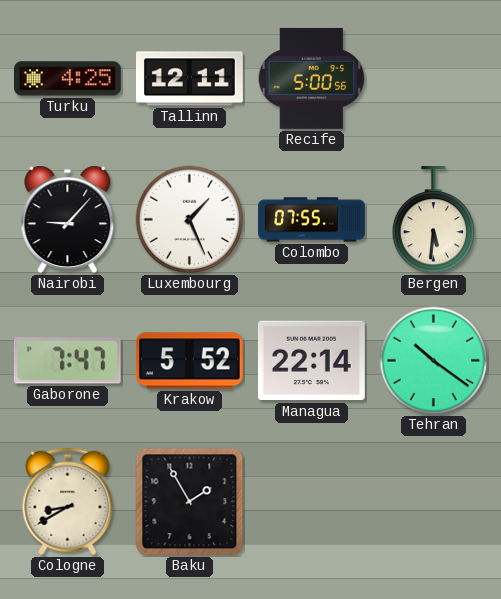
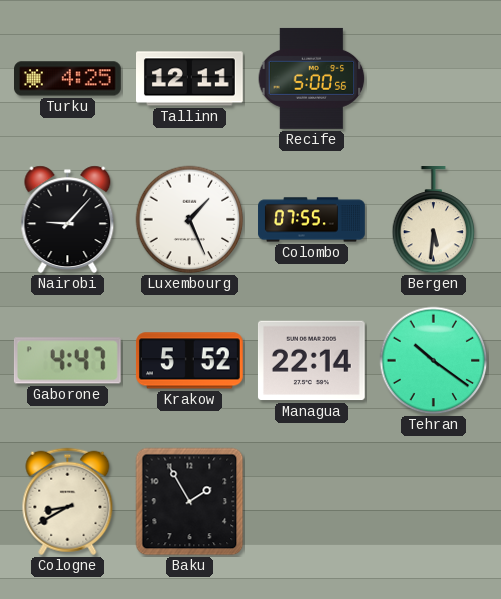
Gaborone: 7:47 -> 4:47 (67, 361)
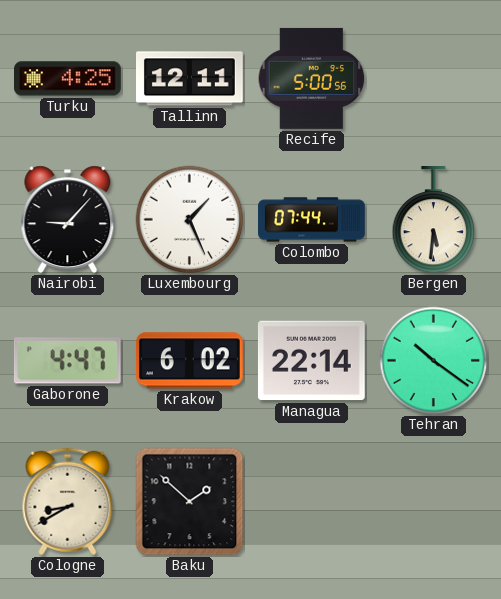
Colombo: 07:55 -> 07:44 (312, 220)
Krakow: 5:52 -> 6:02 (189, 361)
Baku: 1:55 -> 1:52 (190, 502)
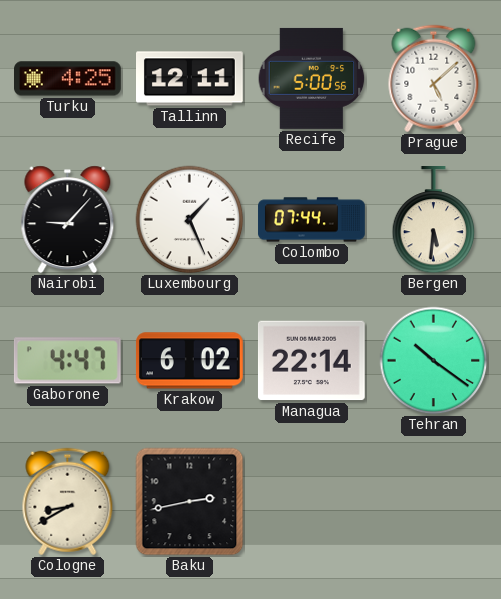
Prague: none -> 5:08 (434, 79)
Baku: 1:52 -> 2:43 (190, 502)
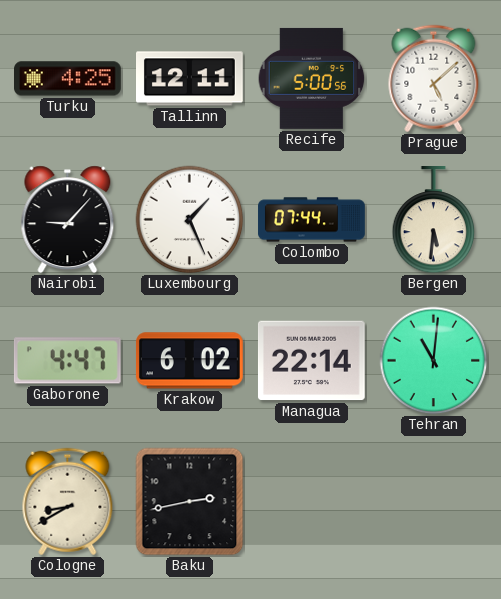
Tehran: 10:21 -> 11:01 (434, 361)
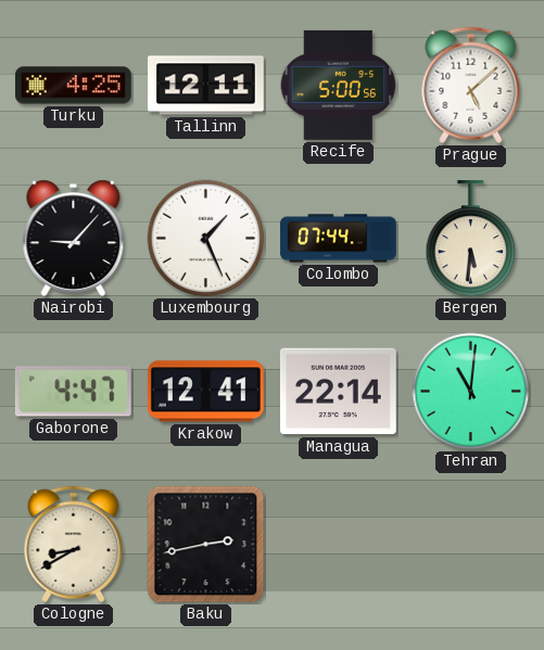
Krakow: 6:02 -> 12:41 (205, 392)
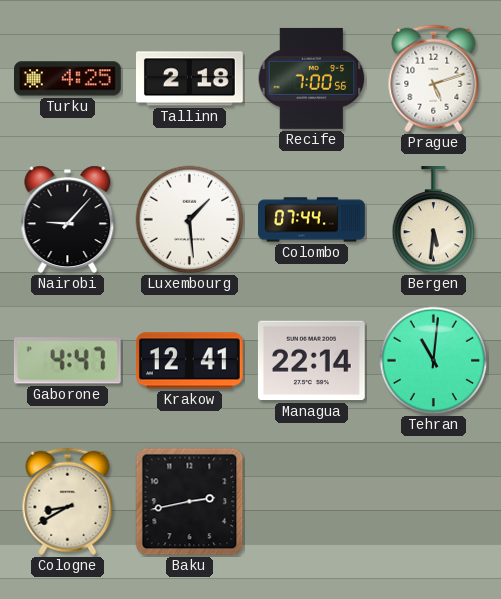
Tallinn: 12:11 -> 2:18 (190, 79)
Recife: 5:00 -> 7:00 (312, 78)
Prague: 5:08 -> 5:12 (434, 79)
Luxembourg: 1:26 -> 1:29 (190, 220)
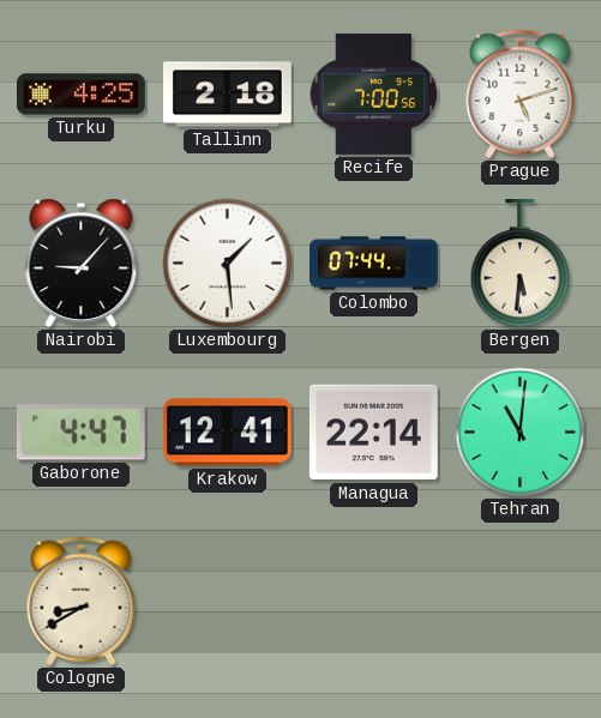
Baku: 2:43 -> none (190, 502)
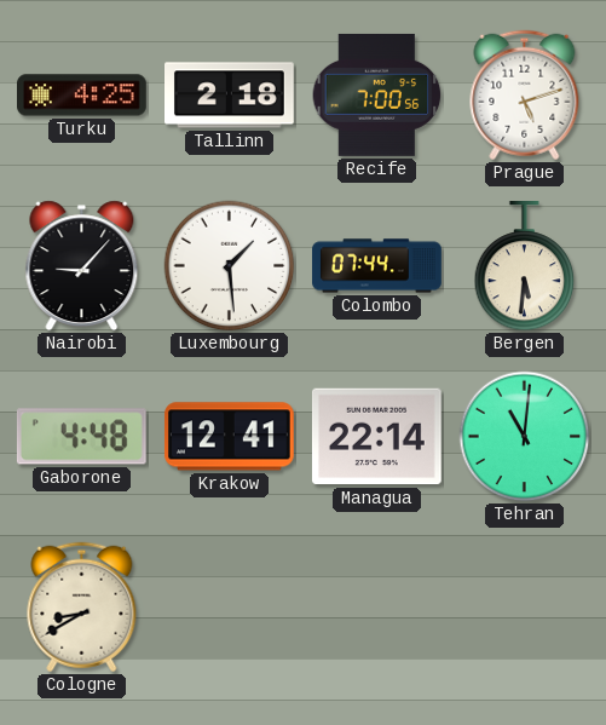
Gaborone: 4:47 -> 4:48 (81, 437)
